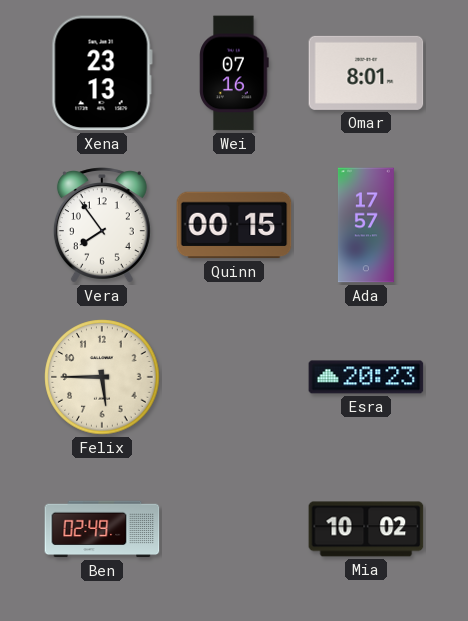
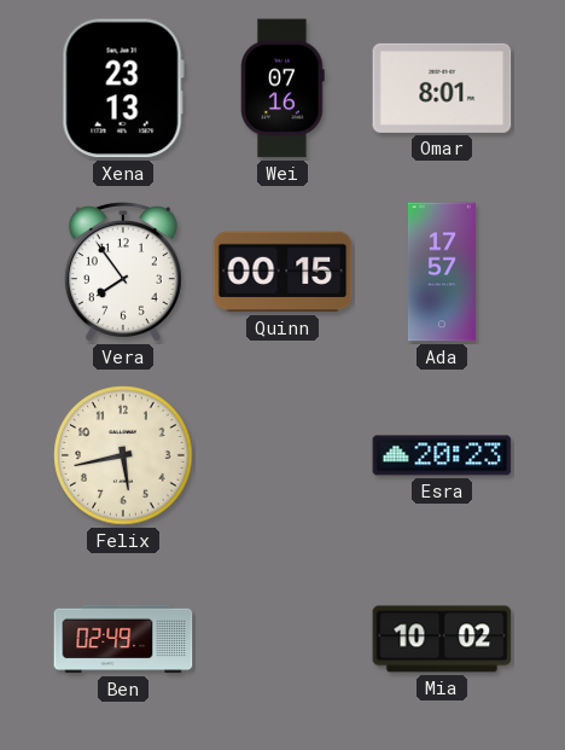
Felix: 5:45 -> 5:43 (123, 455)
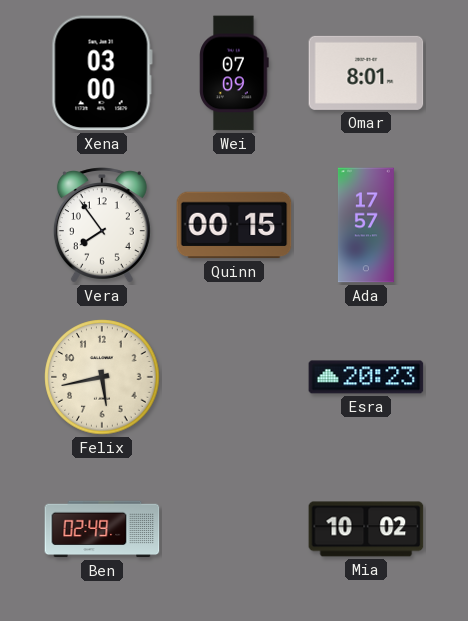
Xena: 23:13 -> 03:00 (102, 73)
Wei: 07:16 -> 07:09 (234, 73)
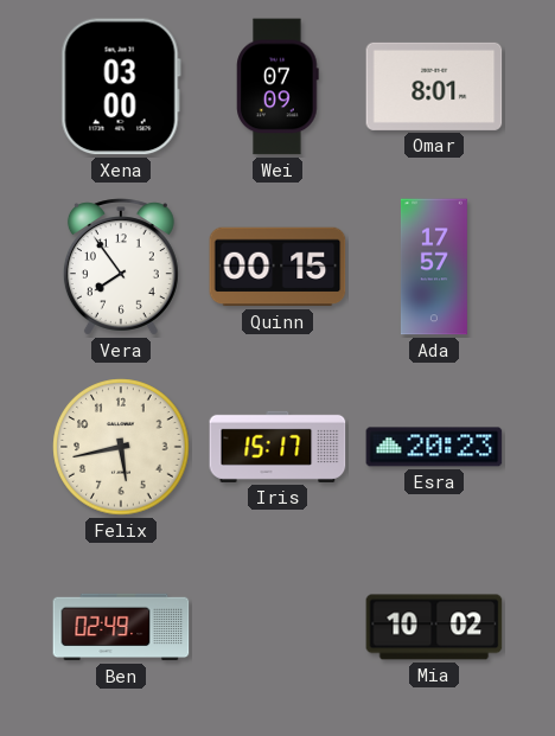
Iris: none -> 15:17 (277, 447)
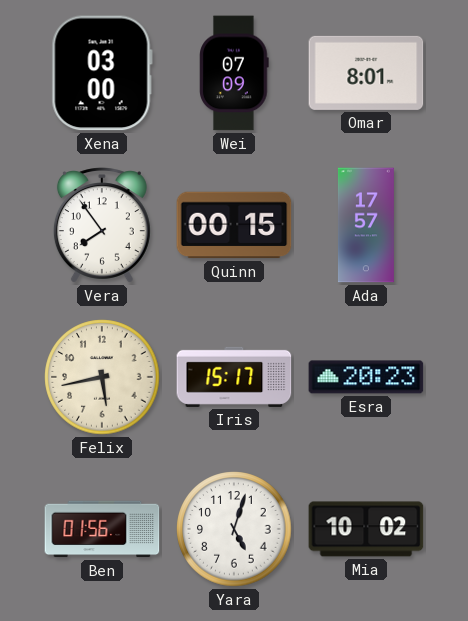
Ben: 02:49 -> 01:56 (102, 529)
Yara: none -> 5:03 (234, 529)
